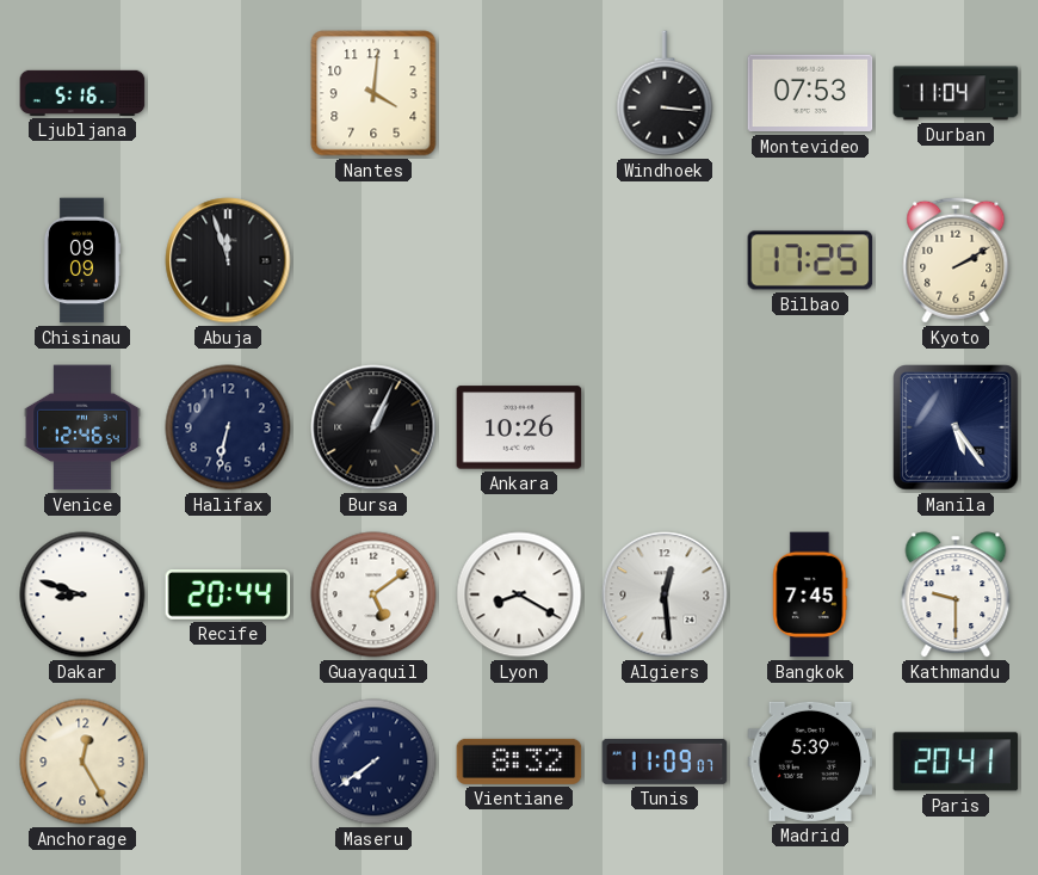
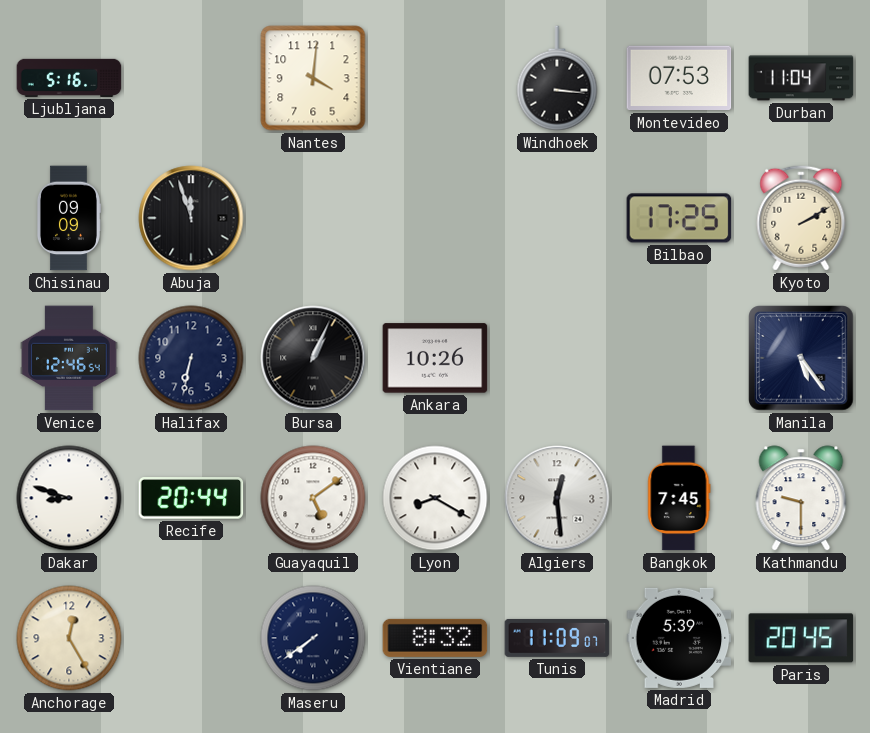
Paris: 20:41 -> 20:45 (801, 638)
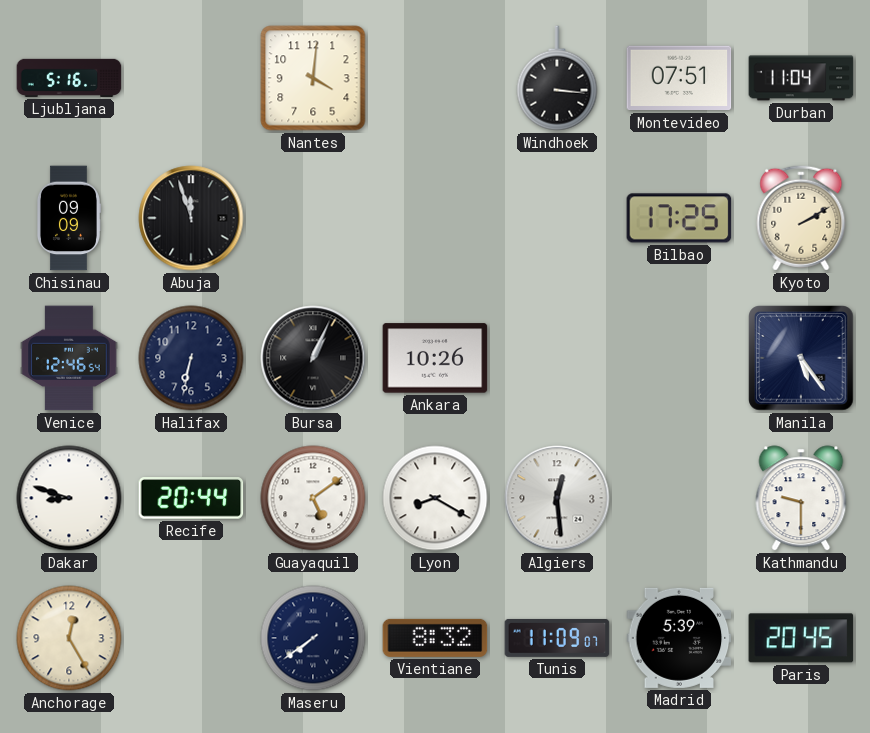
Montevideo: 07:53 -> 07:51 (679, 78)
Bangkok: 7:45 -> none (679, 498)
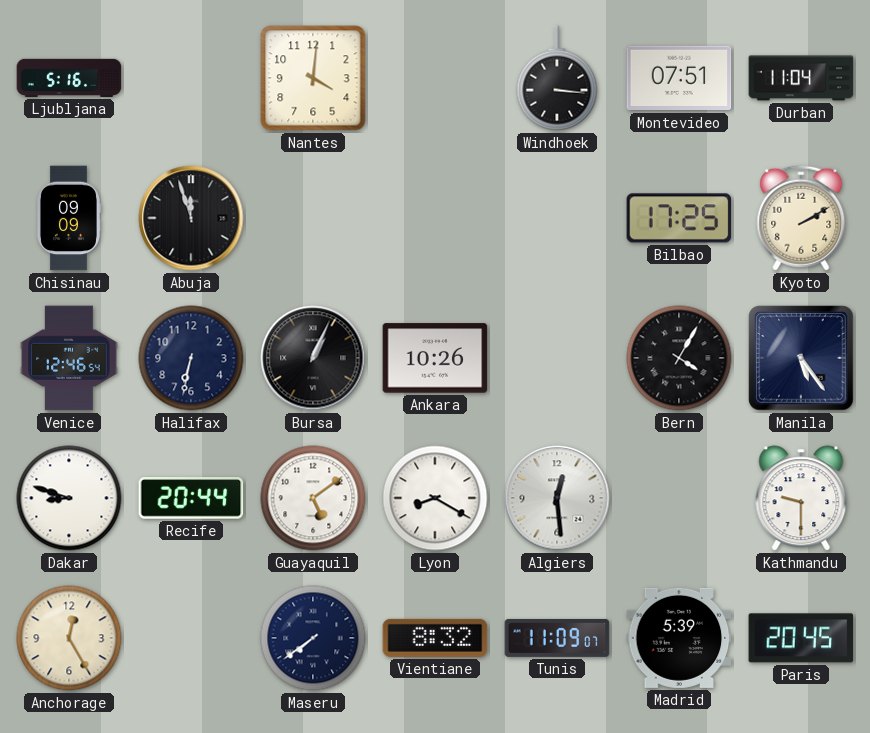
Bern: none -> 4:05 (679, 358)
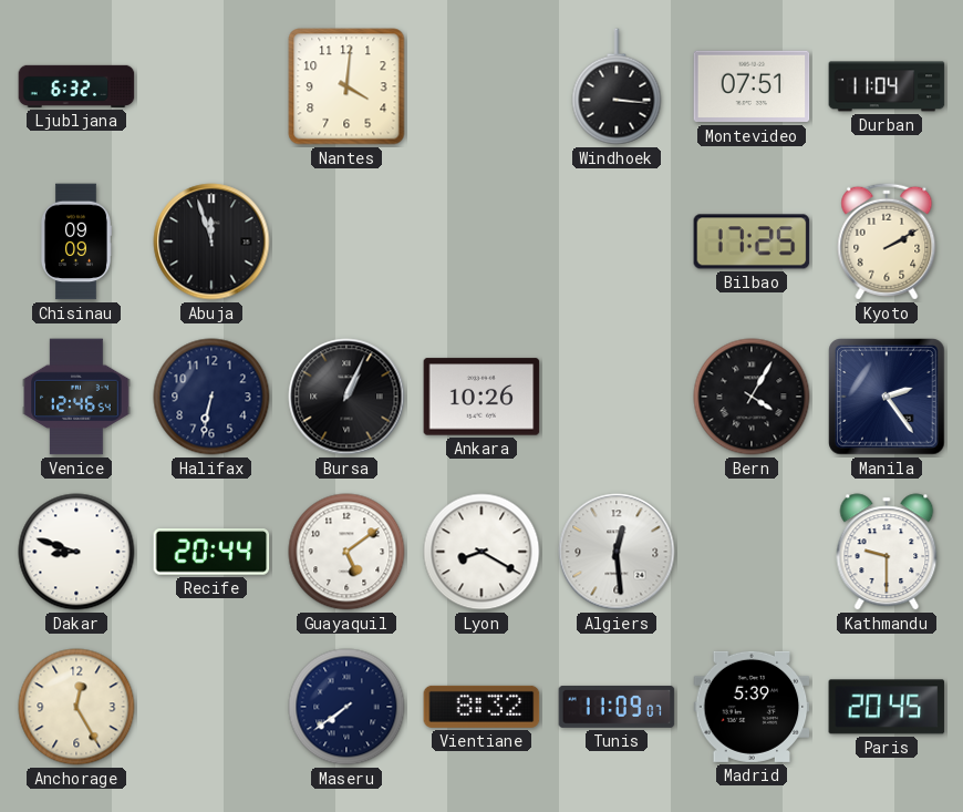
Ljubljana: 5:16 -> 6:32 (76, 86)
Manila: 5:24 -> 2:24 (887, 397)
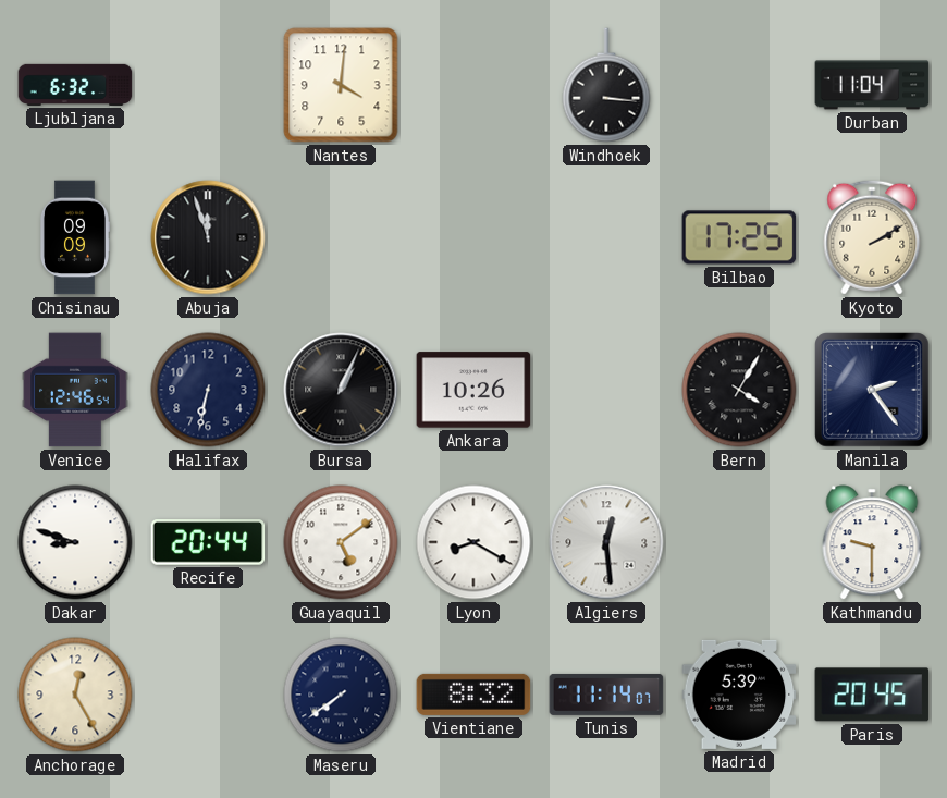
Montevideo: 07:51 -> none (752, 86)
Tunis: 11:09 -> 11:14 (606, 695)
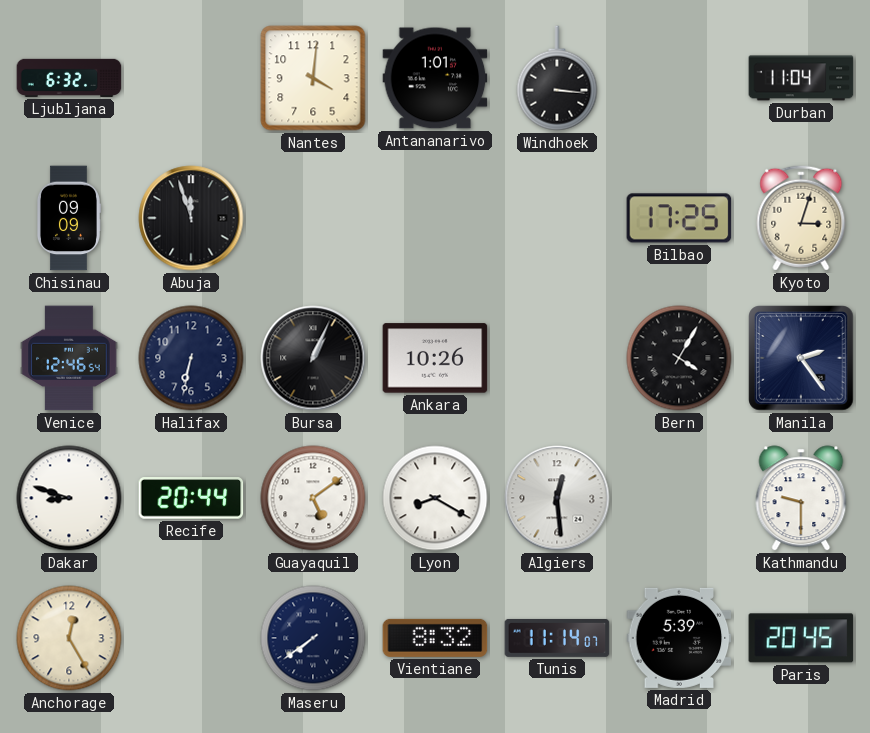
Antananarivo: none -> 1:01 (435, 78)
Kyoto: 2:10 -> 3:03 (801, 218)
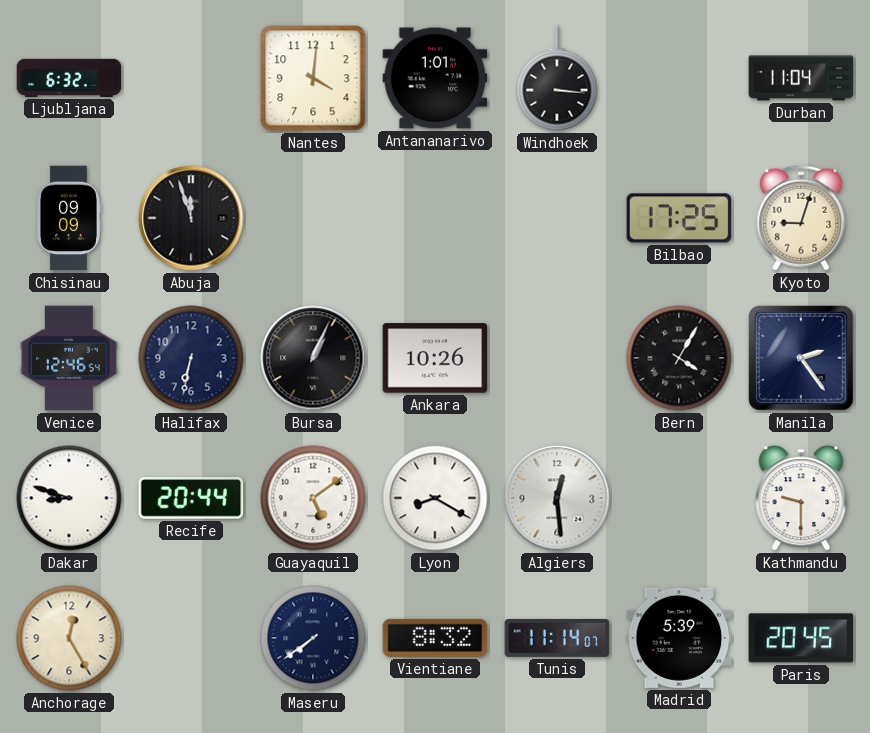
Kyoto: 3:03 -> 9:03 (801, 218)
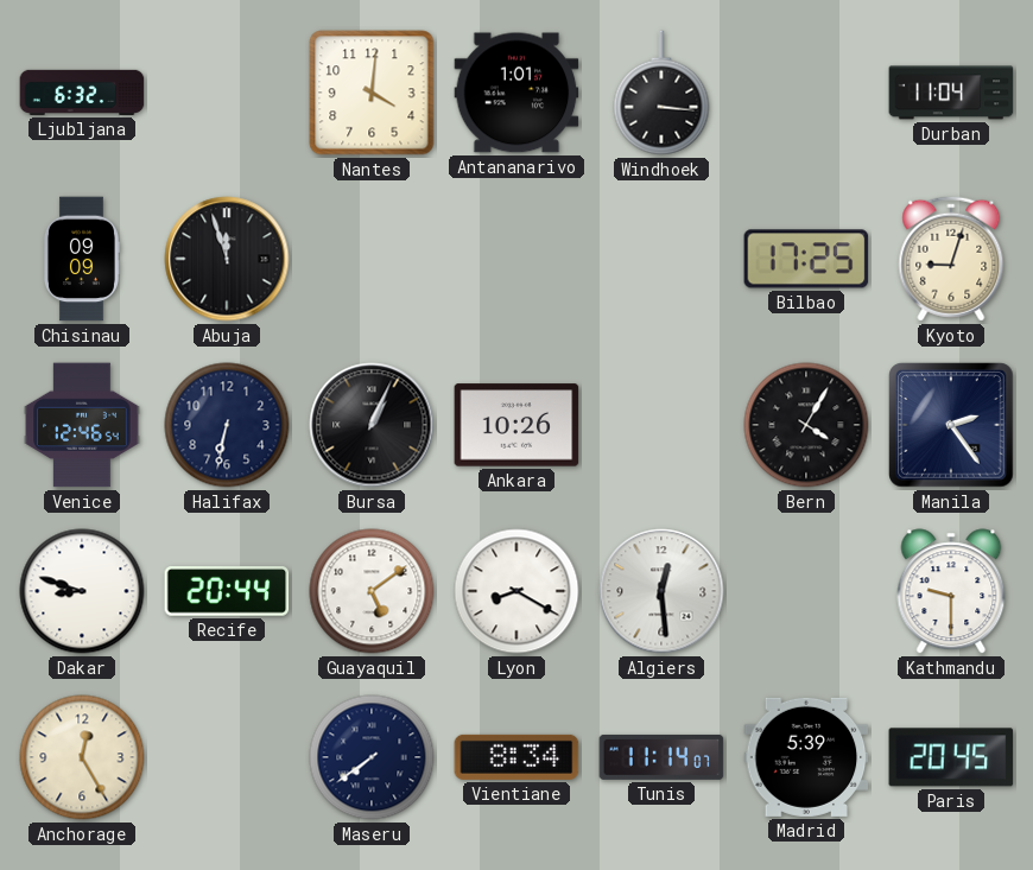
Vientiane: 8:32 -> 8:34 (516, 757)
